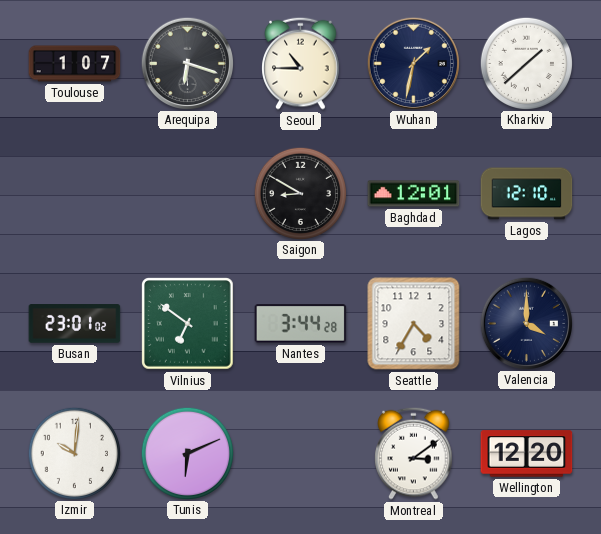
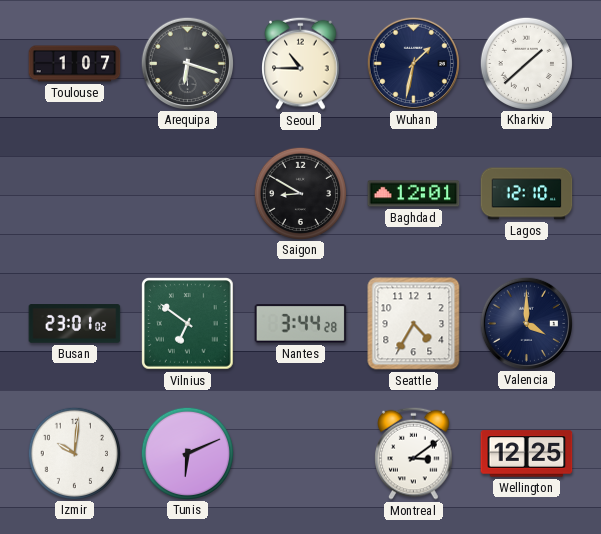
Wellington: 12:20 -> 12:25 (527, 454)
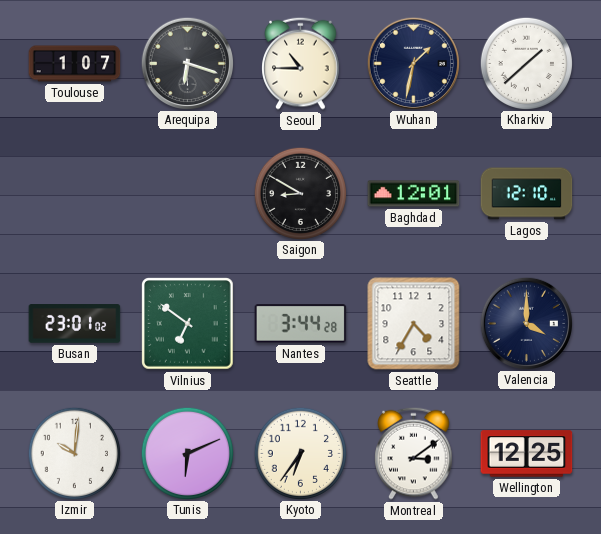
Kyoto: none -> 6:36 (300, 453)
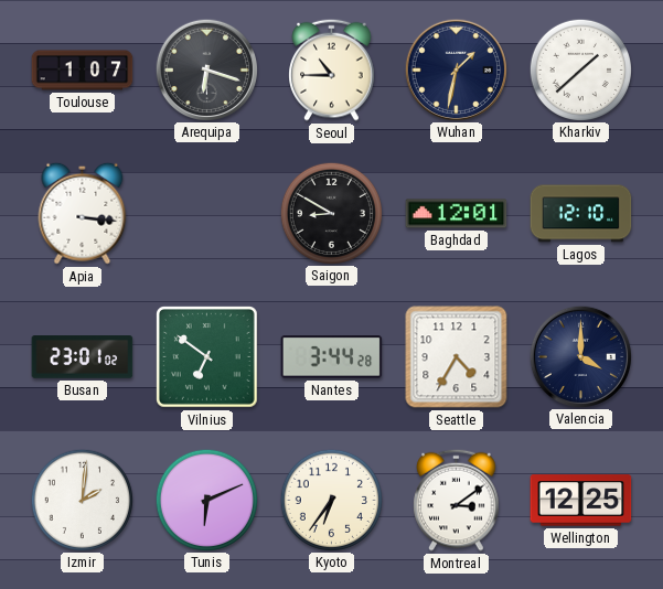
Apia: none -> 3:16 (83, 213)
Izmir: 10:01 -> 2:01 (82, 500)
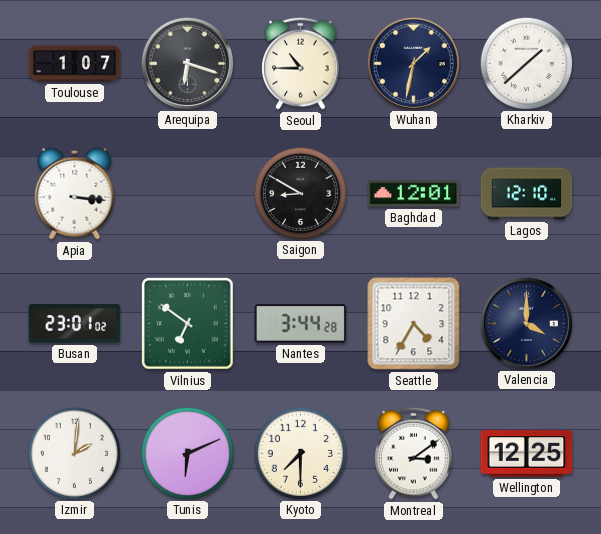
Kyoto: 6:36 -> 7:30 (300, 453)
